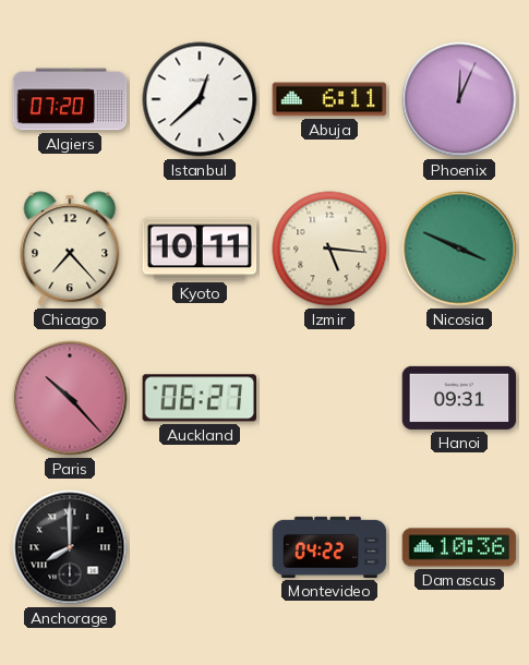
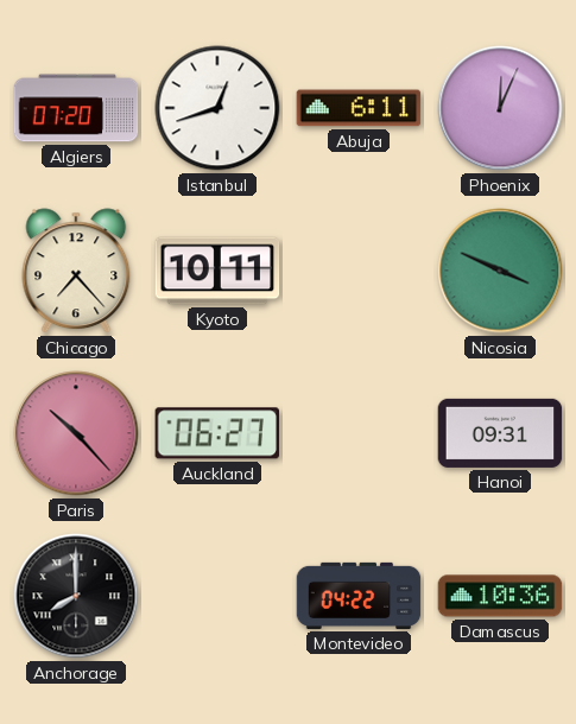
Istanbul: 12:38 -> 12:42 (217, 108)
Izmir: 5:16 -> none (329, 249)
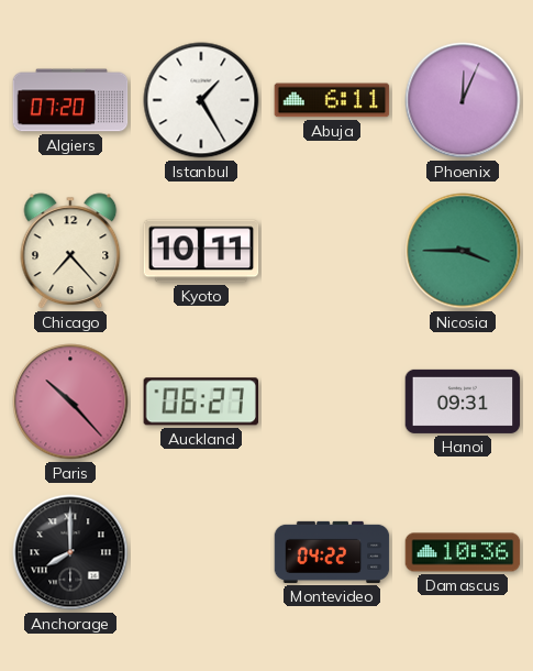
Istanbul: 12:42 -> 1:25 (201, 100)
Nicosia: 3:49 -> 3:45 (463, 251)
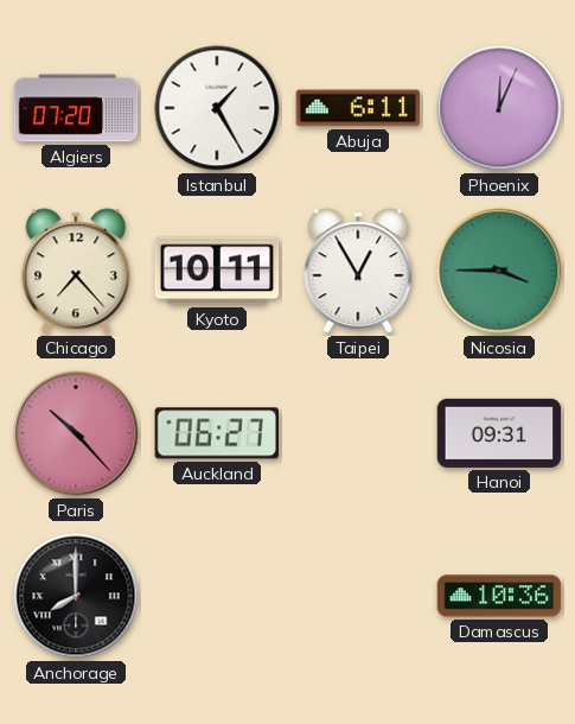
Taipei: none -> 12:55 (358, 271)
Montevideo: 04:22 -> none (332, 552)
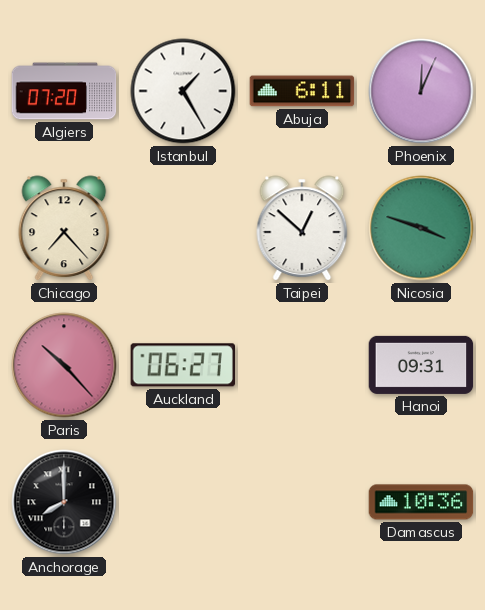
Kyoto: 10:11 -> none (217, 271)
Taipei: 12:55 -> 12:52 (302, 228)
Nicosia: 3:45 -> 3:48 (421, 228)
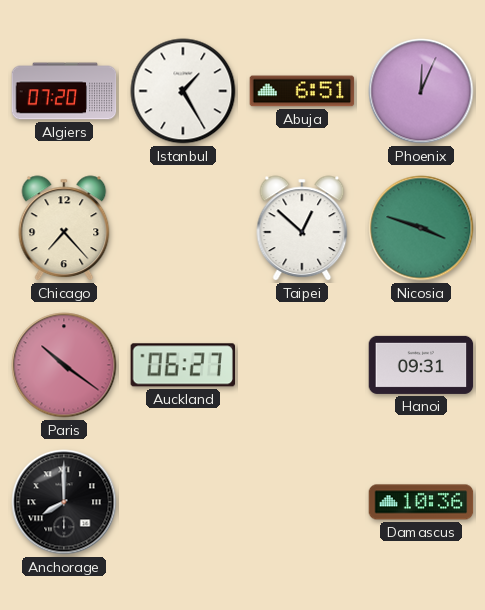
Abuja: 6:11 -> 6:51 (302, 91)
Paris: 10:23 -> 10:21 (64, 365)
